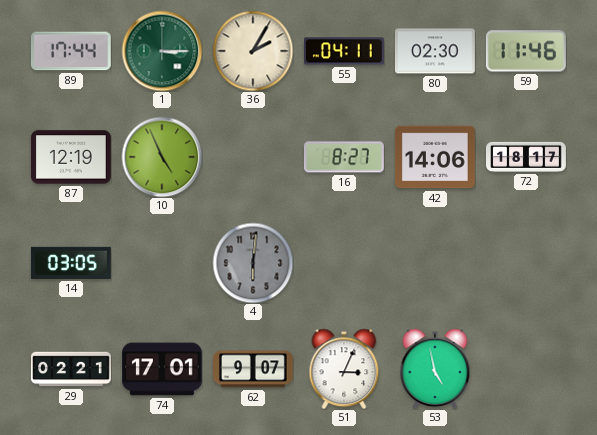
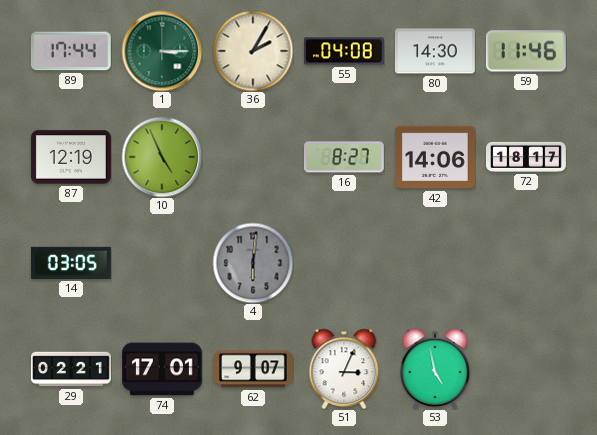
55: 04:11 -> 04:08 (344, 51)
80: 02:30 -> 14:30 (436, 51)
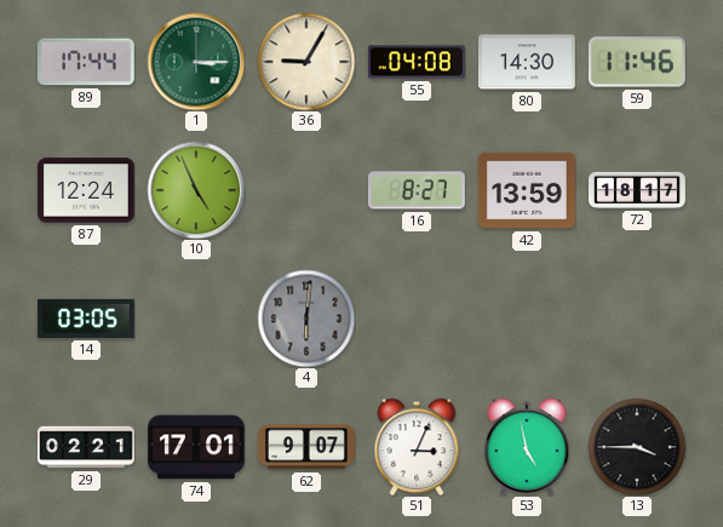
36: 2:05 -> 9:05 (306, 62)
87: 12:19 -> 12:24 (87, 190)
42: 14:06 -> 13:59 (527, 190)
13: none -> 3:45 (637, 447)
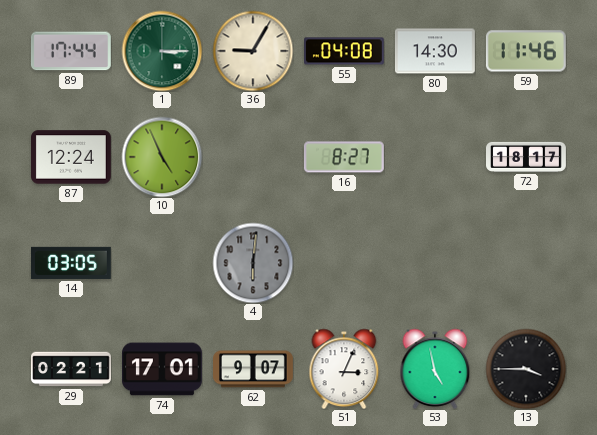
42: 13:59 -> none (527, 190)
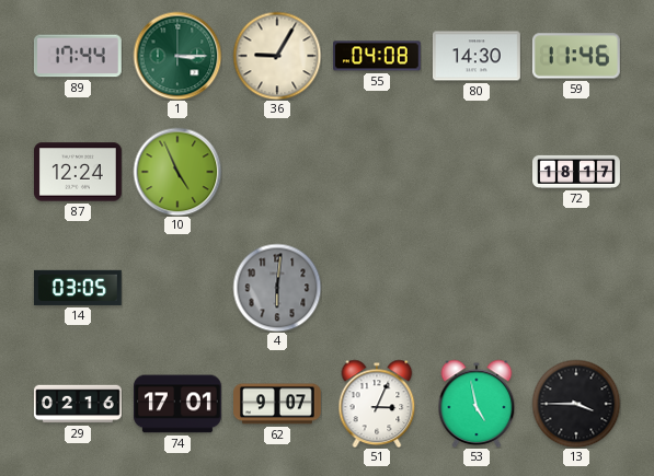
16: 8:27 -> none (344, 157)
29: 02:21 -> 02:16 (79, 404)
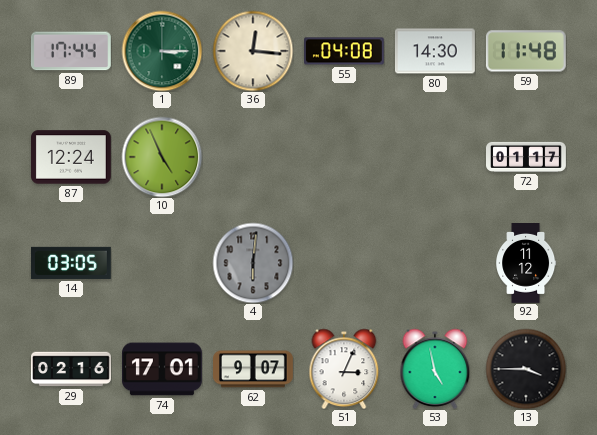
36: 9:05 -> 12:16 (253, 51)
59: 11:46 -> 11:48 (526, 51)
72: 18:17 -> 01:17 (527, 157)
92: none -> 11:12 (526, 264)
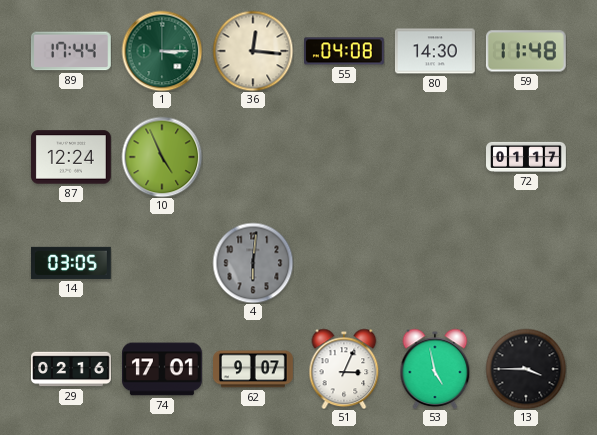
92: 11:12 -> none (526, 264)
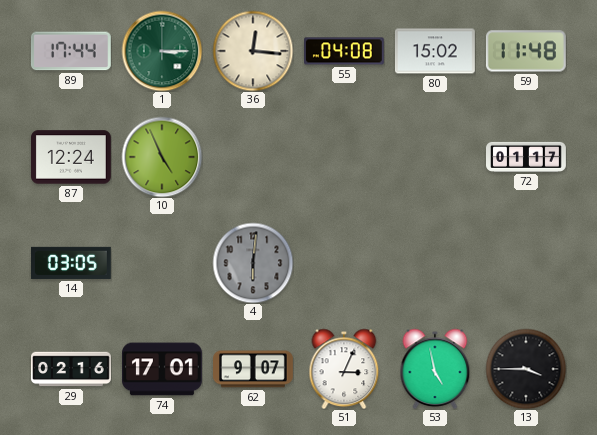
80: 14:30 -> 15:02 (436, 51)
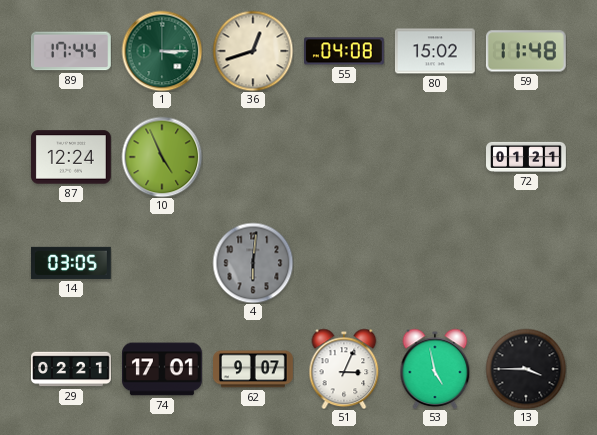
36: 12:16 -> 12:42 (253, 51)
72: 01:17 -> 01:21 (527, 157)
29: 02:16 -> 02:21 (72, 369)
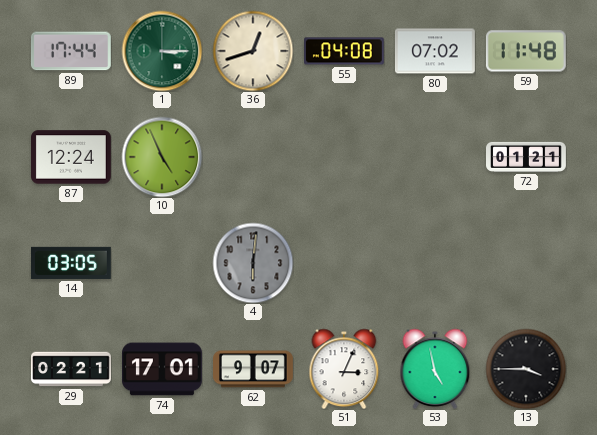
80: 15:02 -> 07:02 (436, 51)
